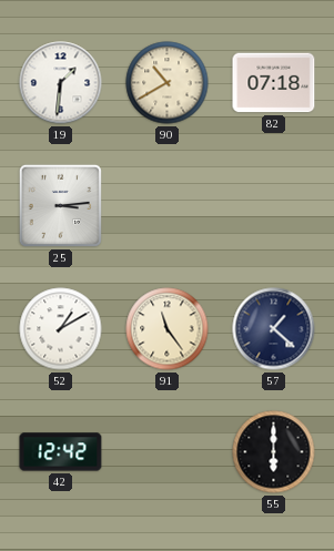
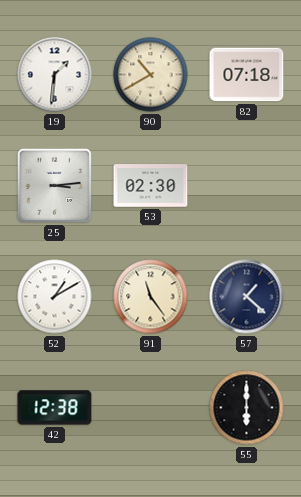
53: none -> 02:30 (151, 186)
42: 12:42 -> 12:38 (55, 408)
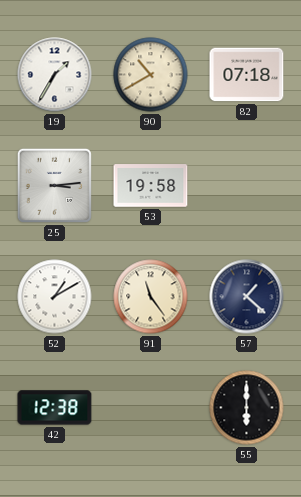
19: 1:31 -> 1:35 (55, 75)
53: 02:30 -> 19:58 (151, 186)
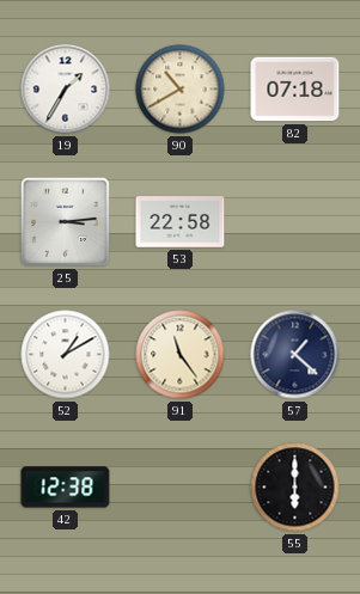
53: 19:58 -> 22:58 (181, 222)
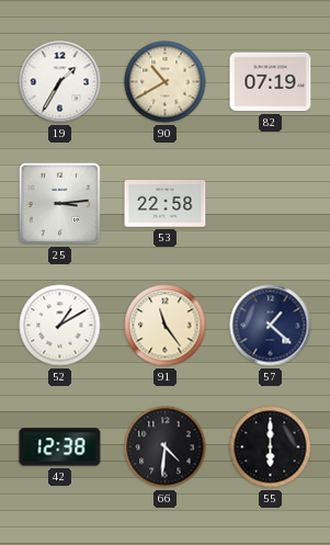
82: 07:18 -> 07:19 (271, 82)
66: none -> 4:31 (166, 447)
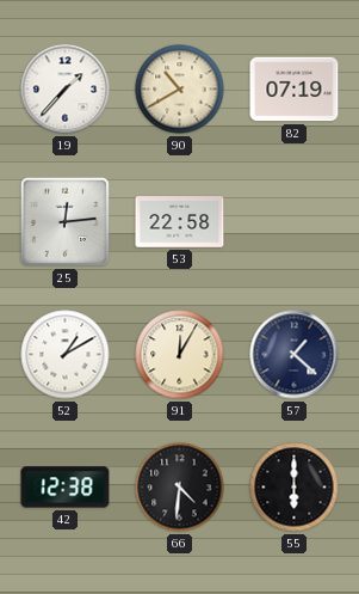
19: 1:35 -> 1:37 (66, 90)
25: 3:14 -> 12:14 (64, 221)
91: 11:24 -> 12:05 (180, 355)
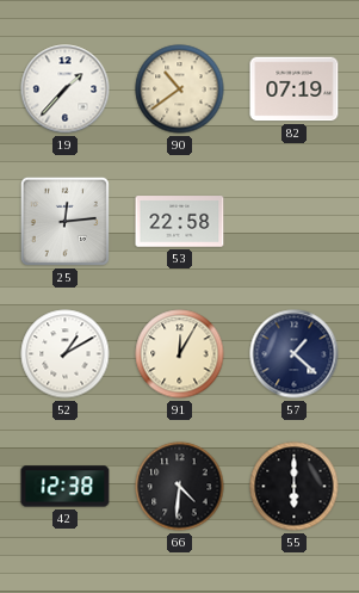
90: 10:40 -> 10:39 (180, 89)
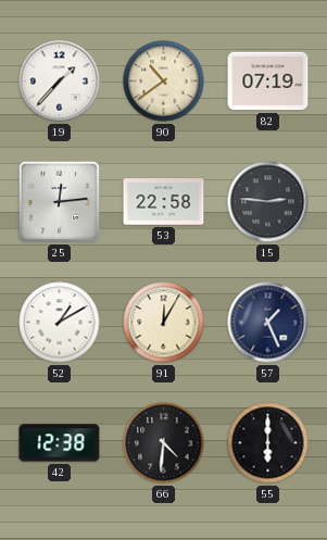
15: none -> 2:46 (268, 202)
57: 1:22 -> 1:26 (268, 323)
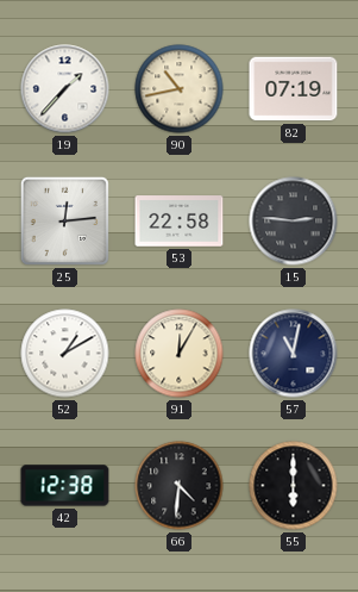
90: 10:39 -> 10:43 (180, 89)
57: 1:26 -> 11:02 (294, 354)
